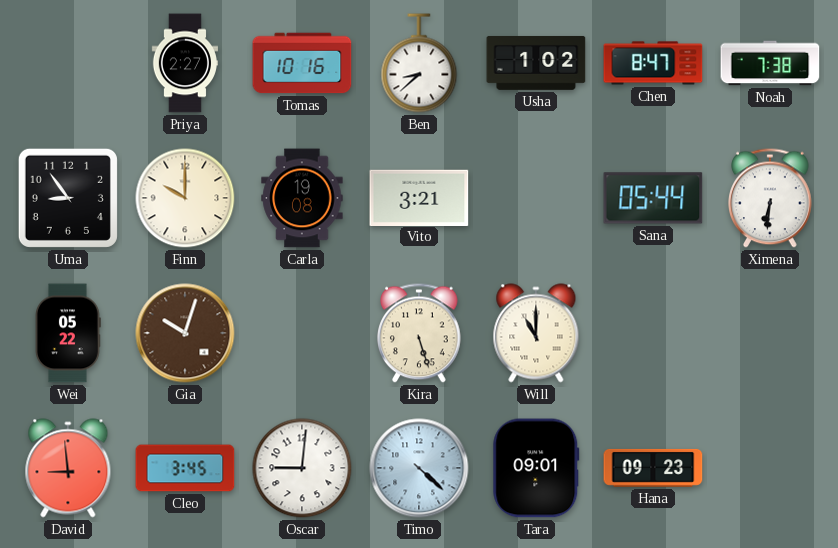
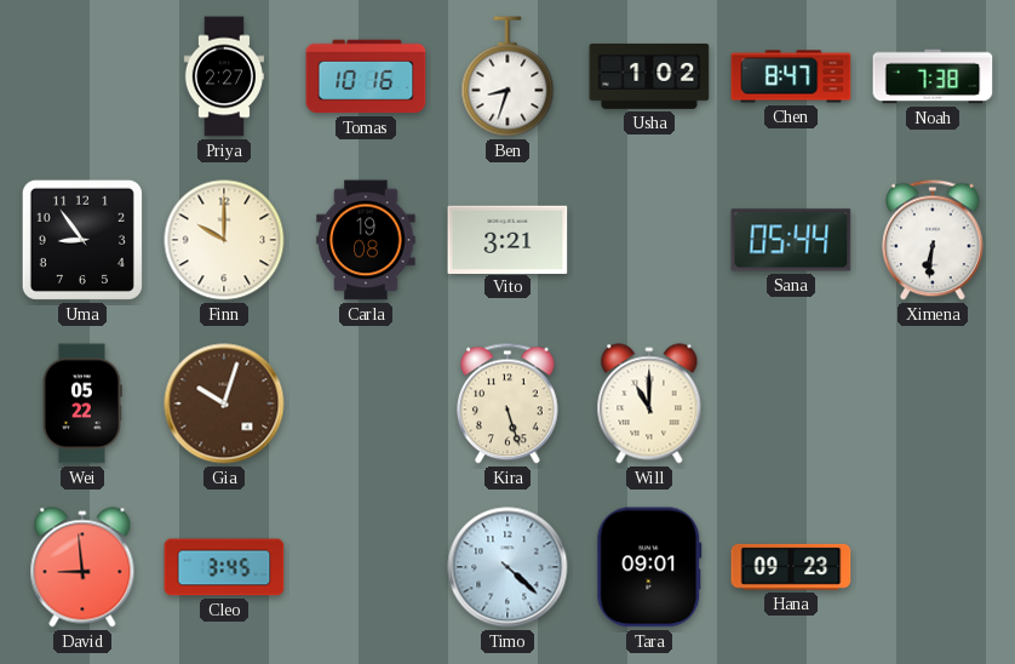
Ben: 8:38 -> 8:33 (508, 76)
Oscar: 9:01 -> none (302, 468)
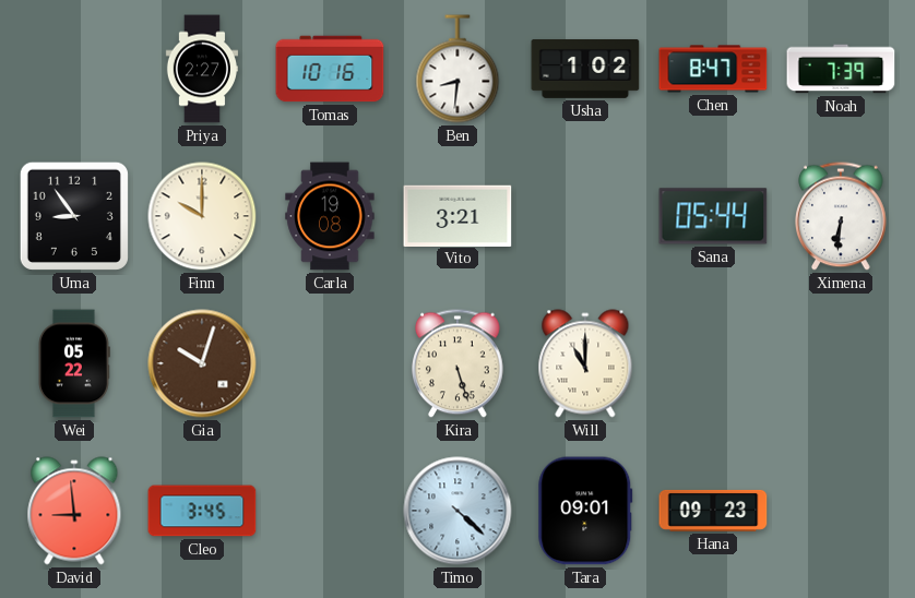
Ben: 8:33 -> 8:31 (458, 69)
Noah: 7:38 -> 7:39 (841, 69)
